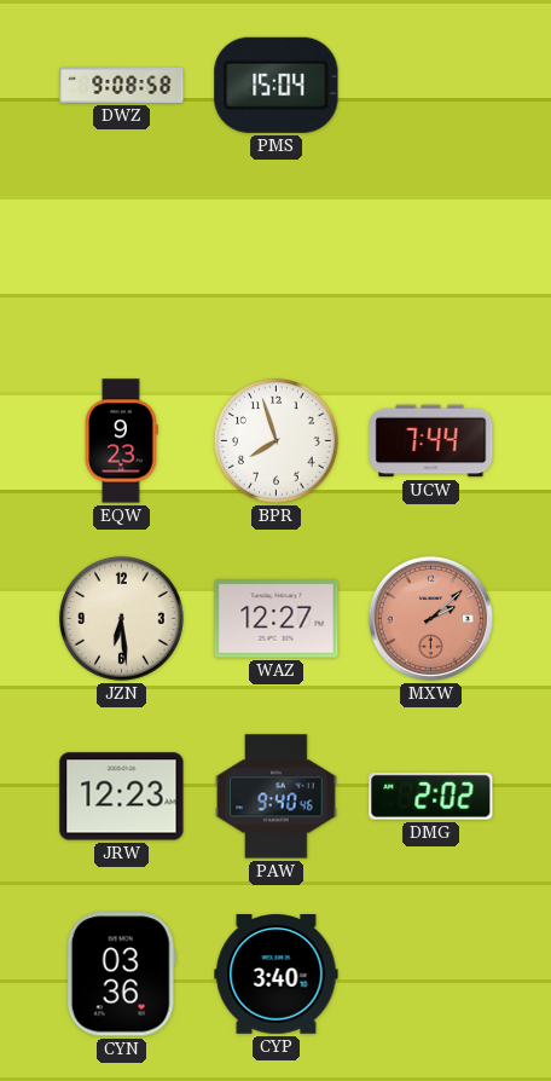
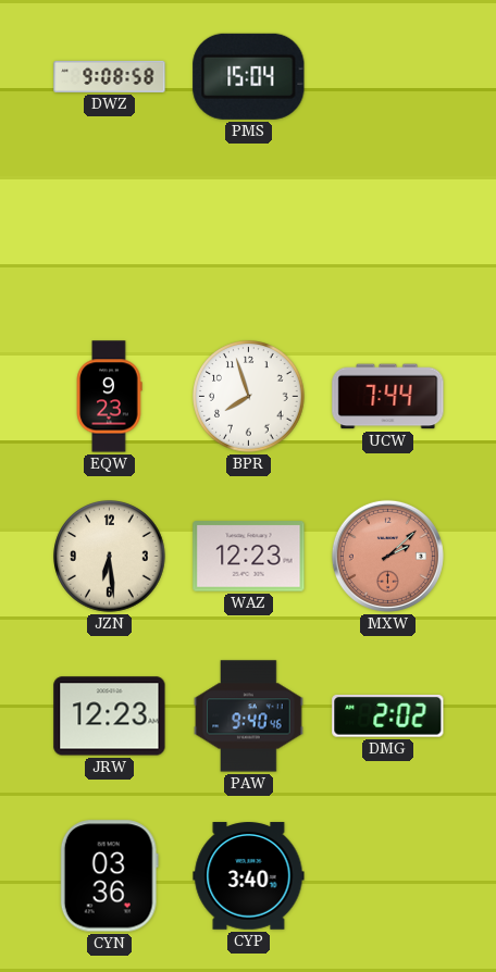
WAZ: 12:27 -> 12:23 (249, 557)
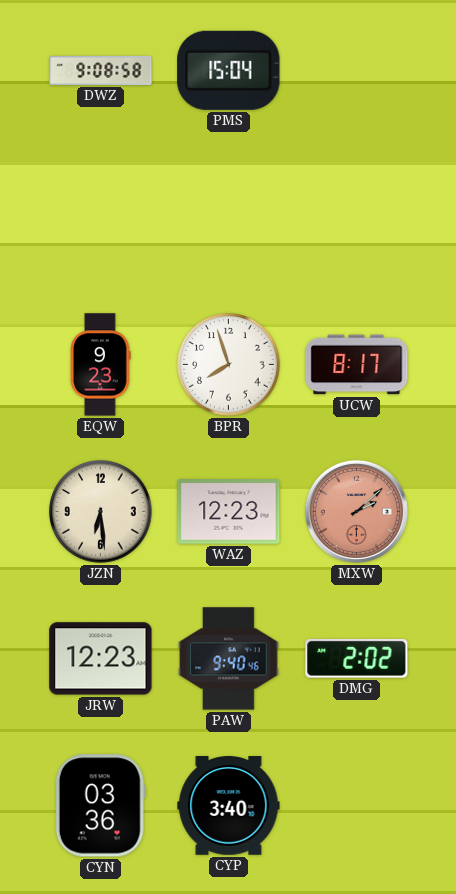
UCW: 7:44 -> 8:17 (357, 365)
